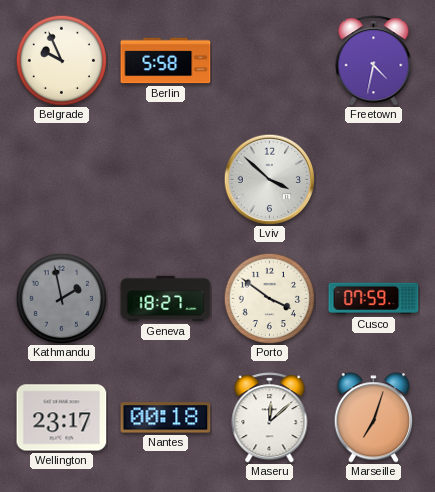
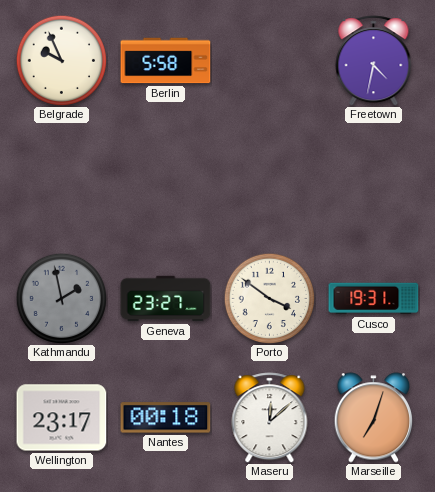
Lviv: 3:52 -> none (269, 179)
Geneva: 18:27 -> 23:27 (166, 299)
Cusco: 07:59 -> 19:31 (374, 299)
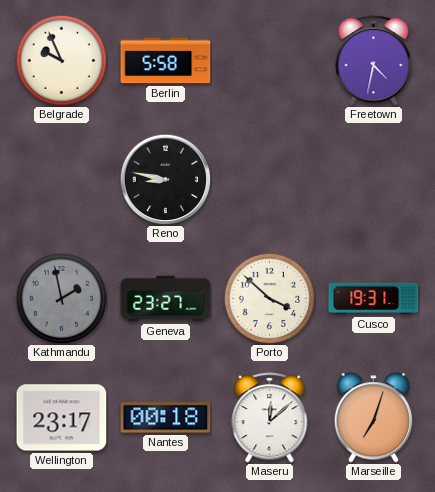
Reno: none -> 8:47 (165, 179)
Porto: 3:51 -> 3:52 (269, 298)
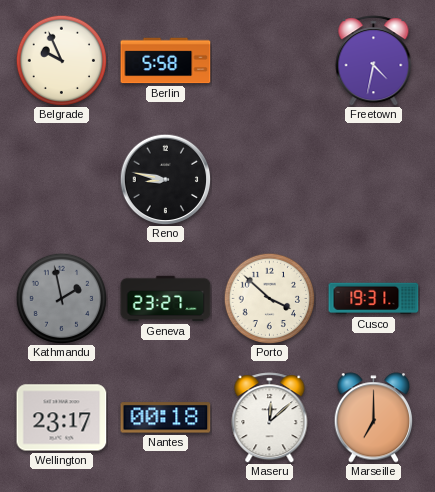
Marseille: 7:03 -> 7:00 (374, 418)
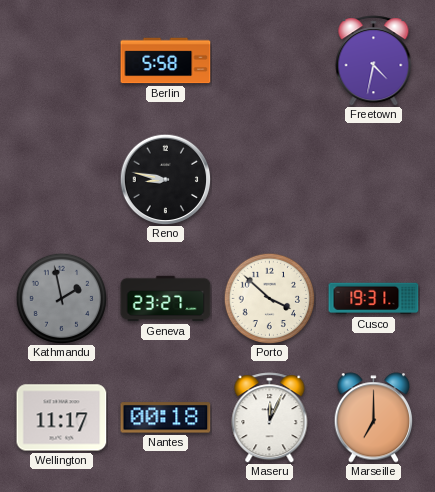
Belgrade: 9:56 -> none (61, 60)
Wellington: 23:17 -> 11:17 (62, 418)
Maseru: 12:08 -> 12:04 (270, 418)
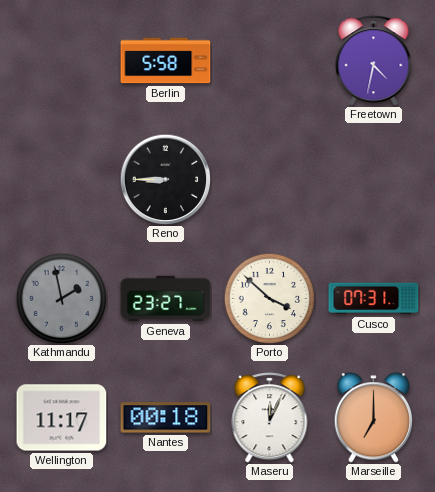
Reno: 8:47 -> 8:45 (165, 179)
Cusco: 19:31 -> 07:31 (374, 299)
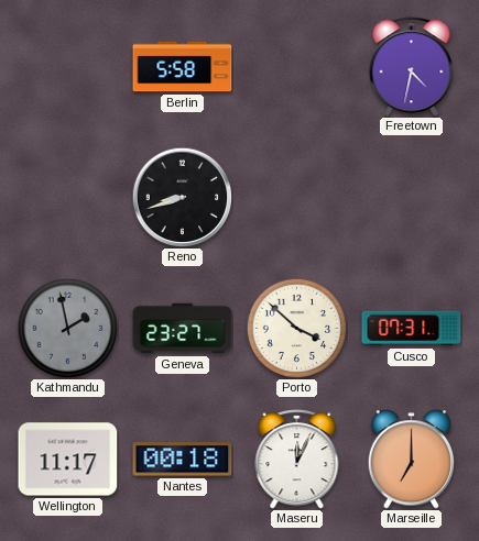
Reno: 8:45 -> 8:42 (182, 197)
